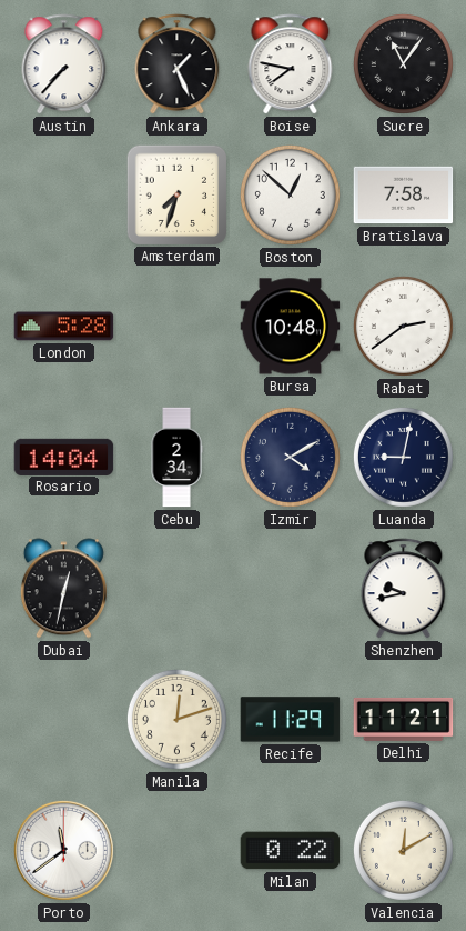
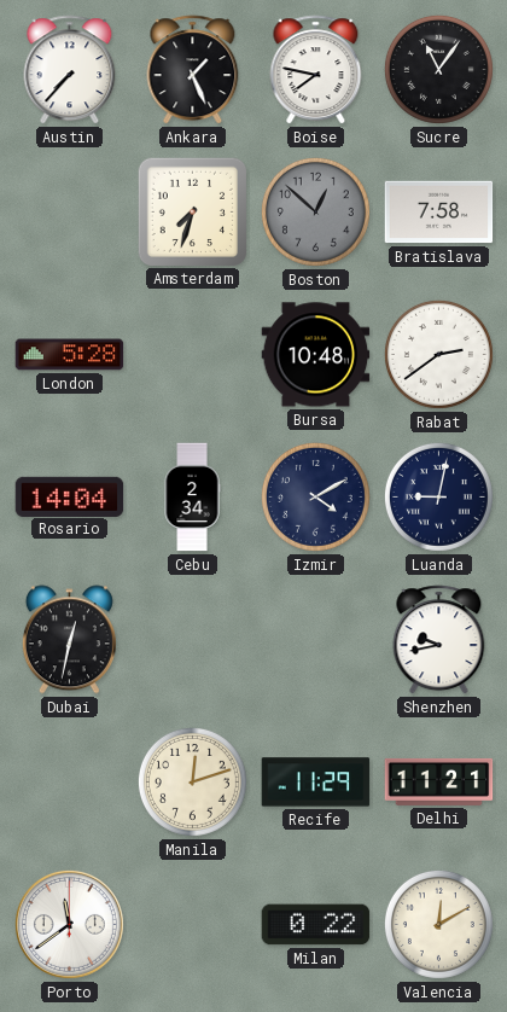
Boston dial: white -> grey (315, 211)
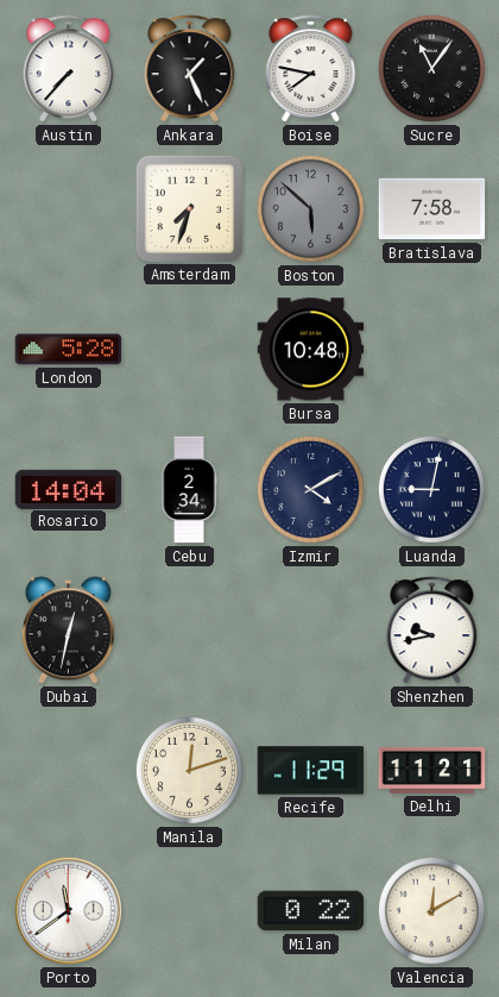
Boston: 12:52 -> 5:52 (310, 208)
Rabat: 2:39 -> none (438, 354)
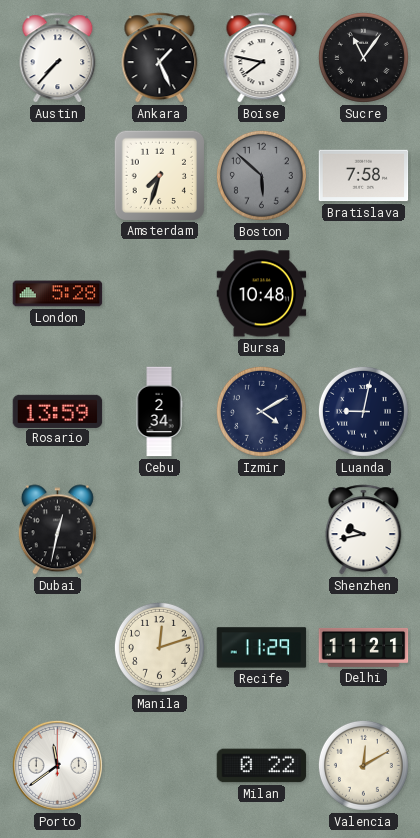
Rosario: 14:04 -> 13:59 (58, 411)
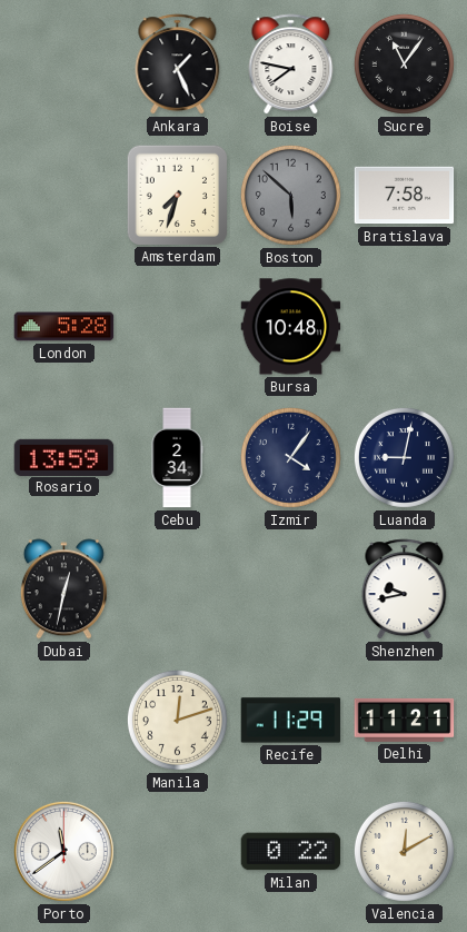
Austin: 7:37 -> none (58, 58)
Izmir: 4:10 -> 4:06 (290, 457)
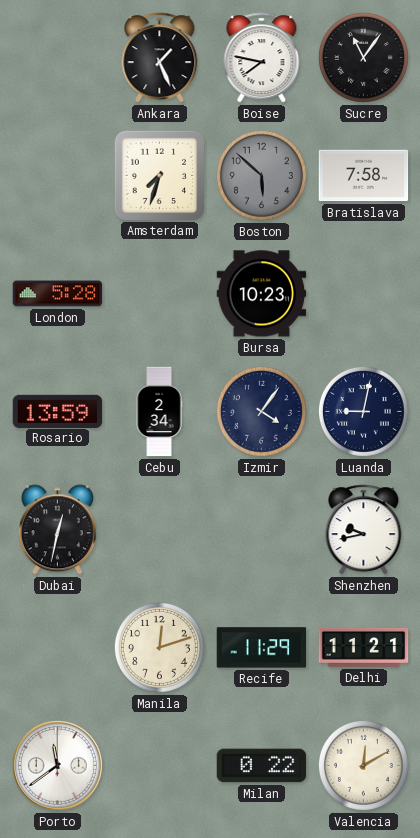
Bursa: 10:48 -> 10:23 (262, 294)
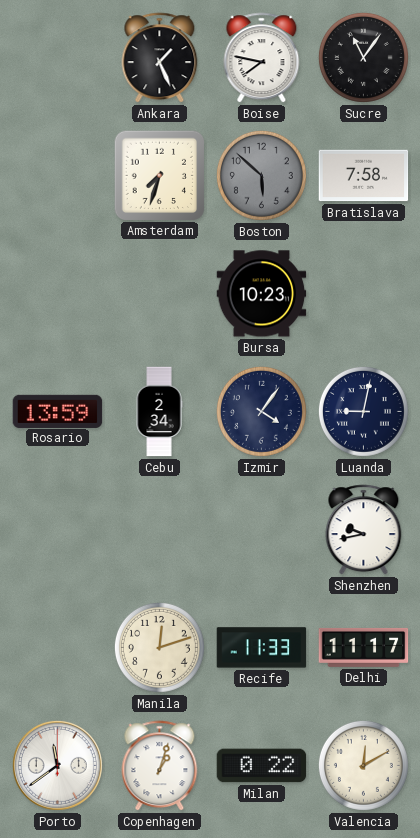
London: 5:28 -> none (58, 294)
Dubai: 12:32 -> none (57, 530)
Recife: 11:29 -> 11:33 (262, 648)
Delhi: 11:21 -> 11:17 (364, 647)
Copenhagen: none -> 1:03 (160, 766)
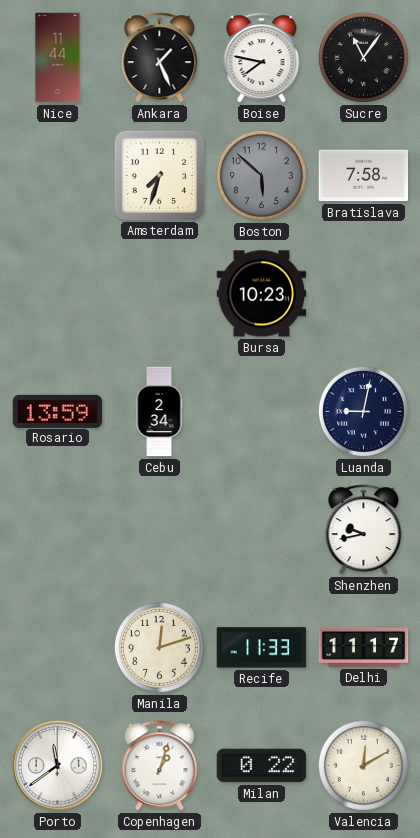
Nice: none -> 11:44 (58, 58)
Izmir: 4:06 -> none (261, 411)
